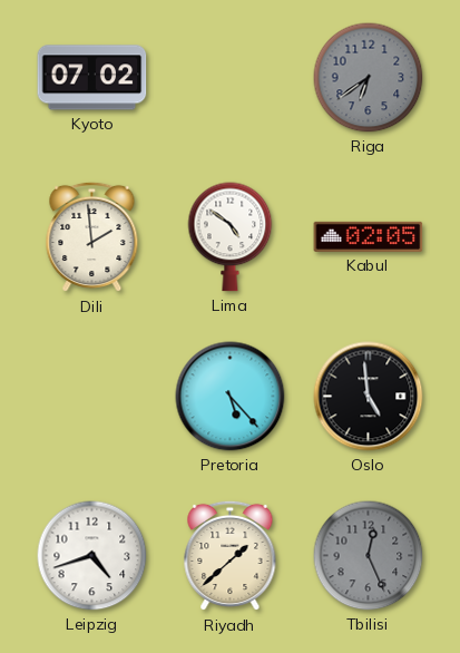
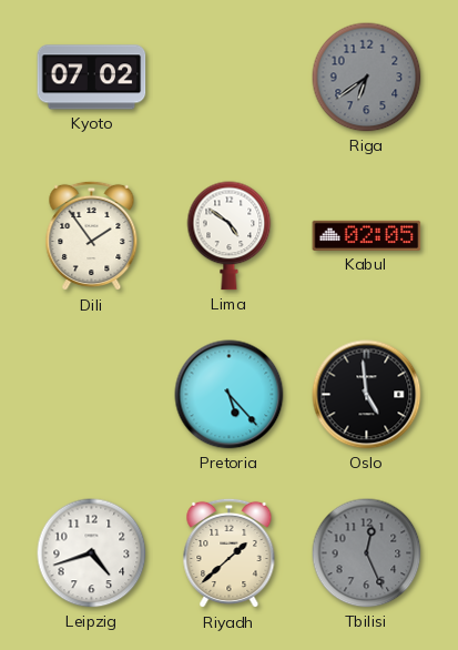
Dili: 1:59 -> 1:54 (92, 236)
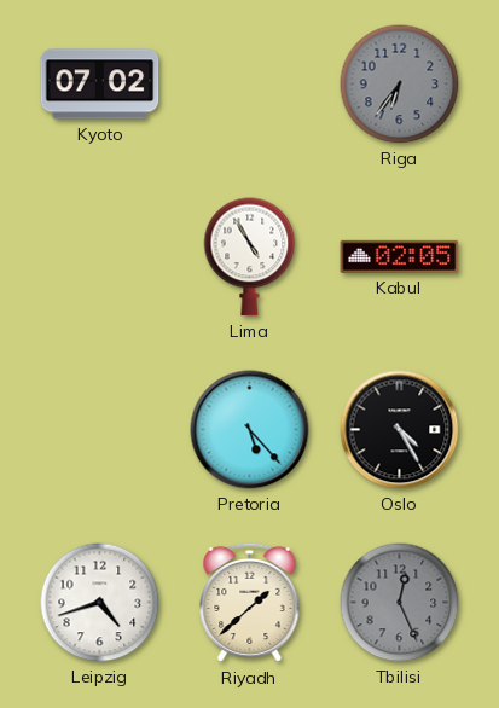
Riga: 6:39 -> 6:36 (400, 85)
Dili: 1:54 -> none (92, 236)
Lima: 4:51 -> 4:55 (250, 257)
Oslo: 4:59 -> 4:25 (400, 430)
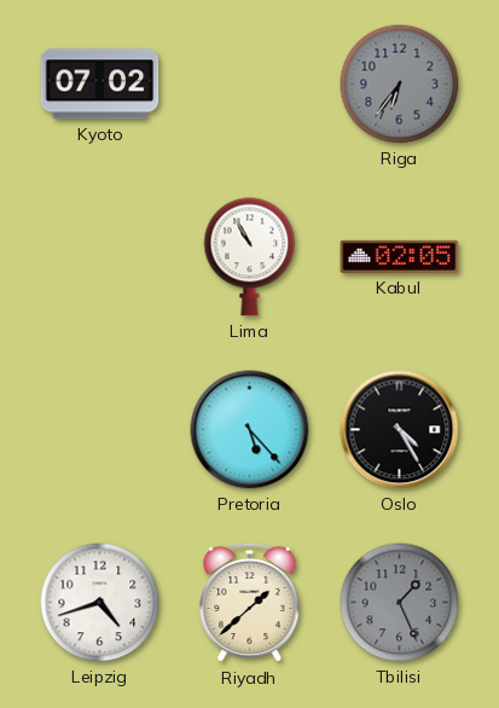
Lima: 4:55 -> 10:55 (250, 257)
Tbilisi: 12:26 -> 1:26 (400, 603)
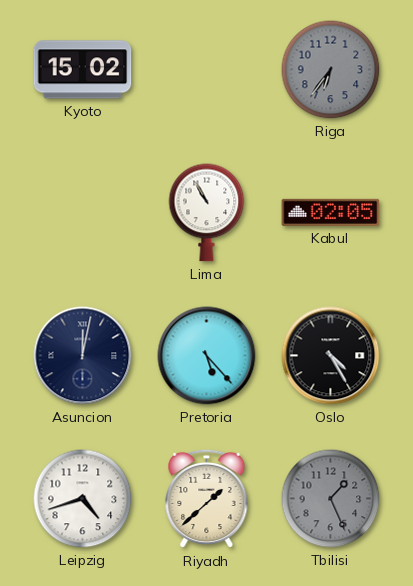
Kyoto: 07:02 -> 15:02 (83, 70)
Asuncion: none -> 12:02 (83, 356)
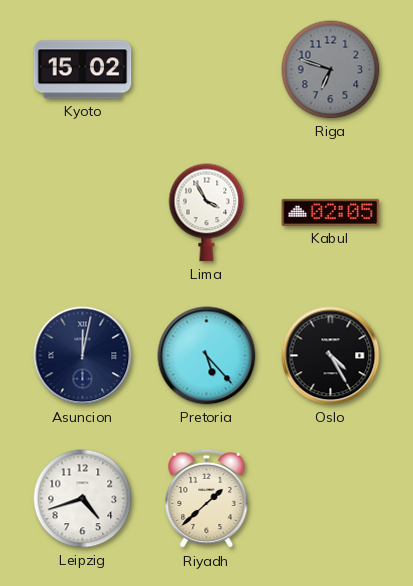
Riga: 6:36 -> 6:48 (331, 70)
Lima: 10:55 -> 3:55 (207, 213)
Tbilisi: 1:26 -> none (331, 499)
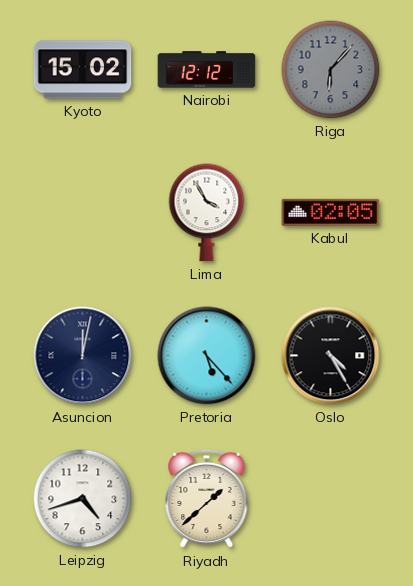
Nairobi: none -> 12:12 (207, 70)
Riga: 6:48 -> 6:07 (331, 70)
